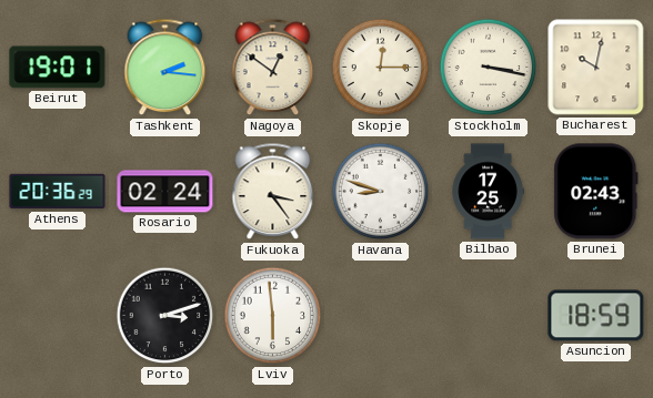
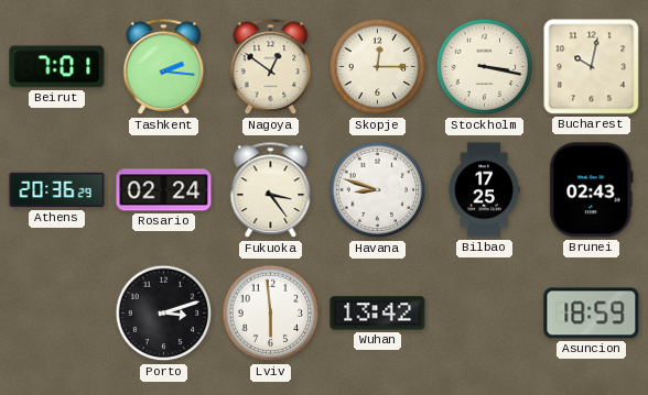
Beirut: 19:01 -> 7:01 (57, 67)
Wuhan: none -> 13:42 (378, 314)
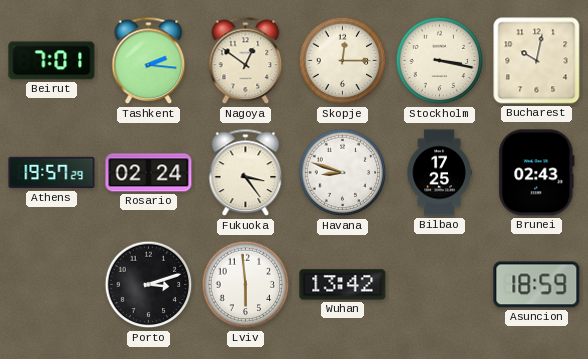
Athens: 20:36 -> 19:57 (52, 173)
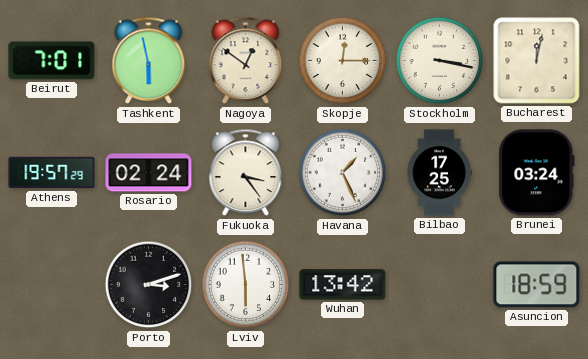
Tashkent: 2:16 -> 5:58 (149, 61)
Bucharest: 10:02 -> 12:02 (537, 61)
Havana: 8:48 -> 1:26 (343, 173)
Brunei: 02:43 -> 03:24 (537, 173)
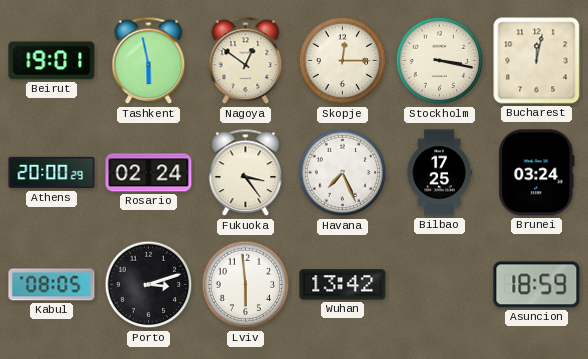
Beirut: 7:01 -> 19:01 (52, 61)
Athens: 19:57 -> 20:00 (52, 173)
Havana: 1:26 -> 7:26 (343, 173)
Kabul: none -> 08:05 (52, 285)
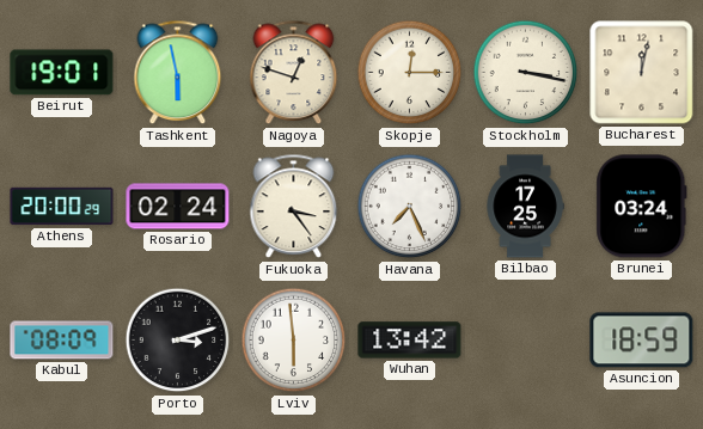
Nagoya: 12:51 -> 12:48 (294, 73)
Kabul: 08:05 -> 08:09 (62, 341)
